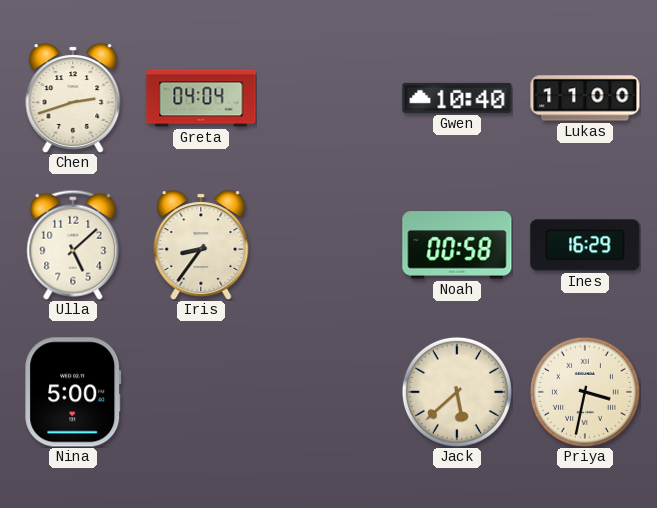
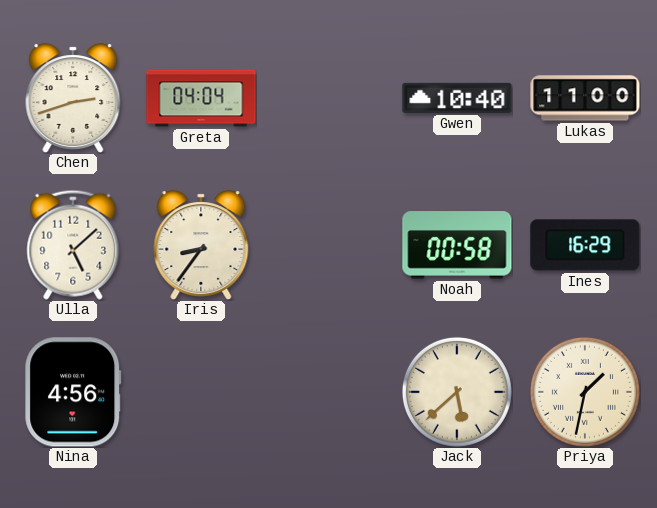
Nina: 5:00 -> 4:56 (73, 392)
Priya: 3:32 -> 1:32 (585, 392)
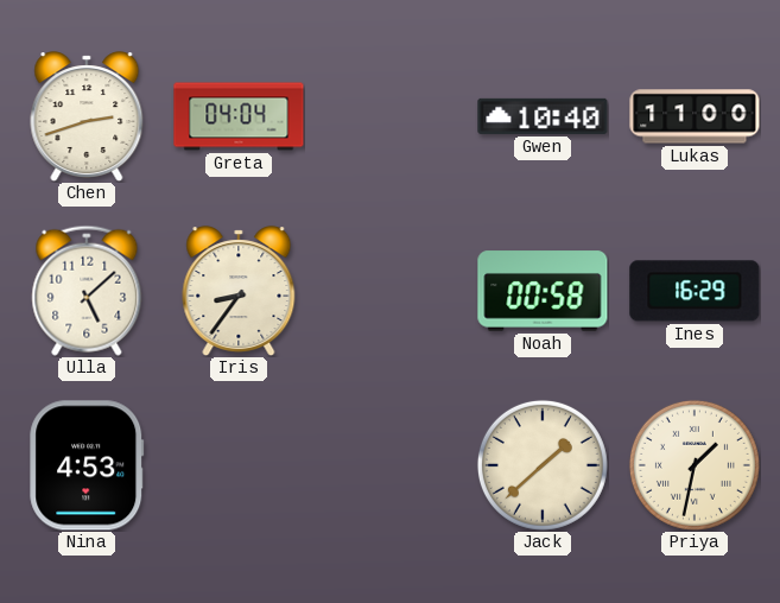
Nina: 4:56 -> 4:53 (87, 465)
Jack: 5:38 -> 1:38 (543, 465)
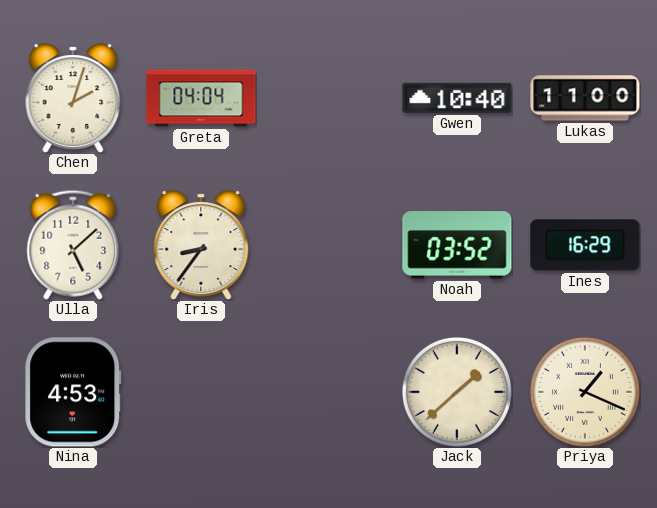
Chen: 2:42 -> 2:03 (73, 98)
Noah: 00:58 -> 03:52 (457, 245)
Priya: 1:32 -> 1:19 (585, 392)
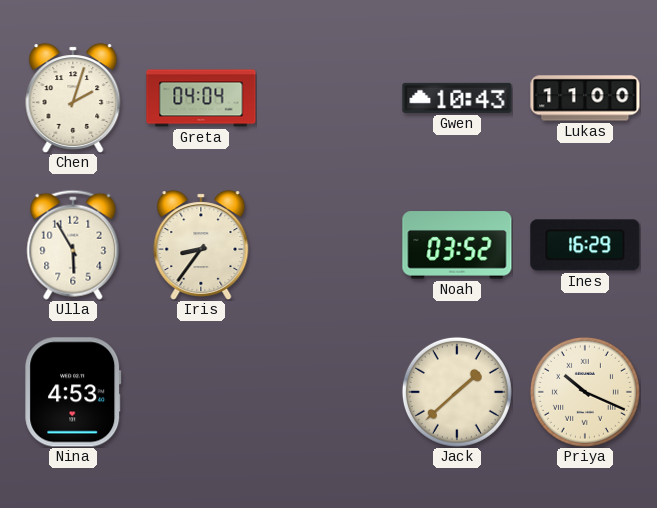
Gwen: 10:40 -> 10:43 (457, 98)
Ulla: 5:08 -> 5:55 (73, 245)
Priya: 1:19 -> 10:19 (585, 392)
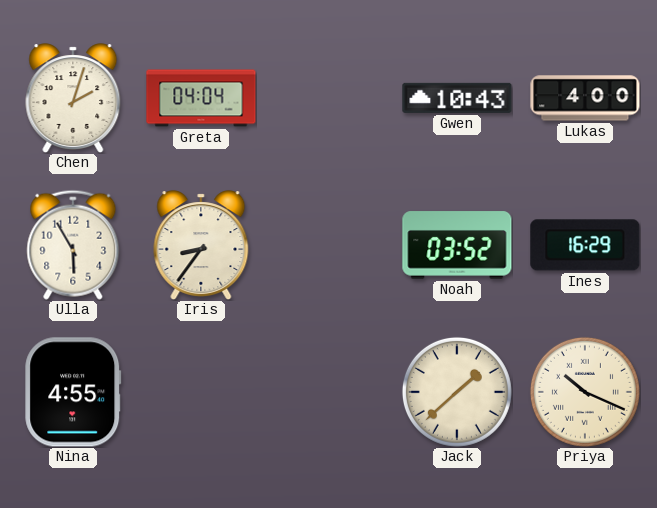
Lukas: 11:00 -> 4:00 (585, 98)
Nina: 4:53 -> 4:55 (73, 392)
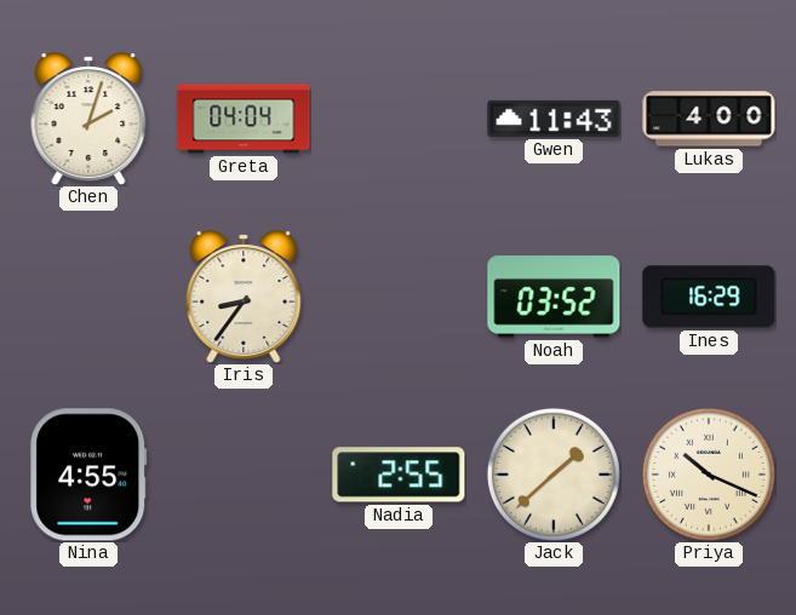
Gwen: 10:43 -> 11:43 (554, 119)
Ulla: 5:55 -> none (73, 245)
Nadia: none -> 2:55 (399, 475)
